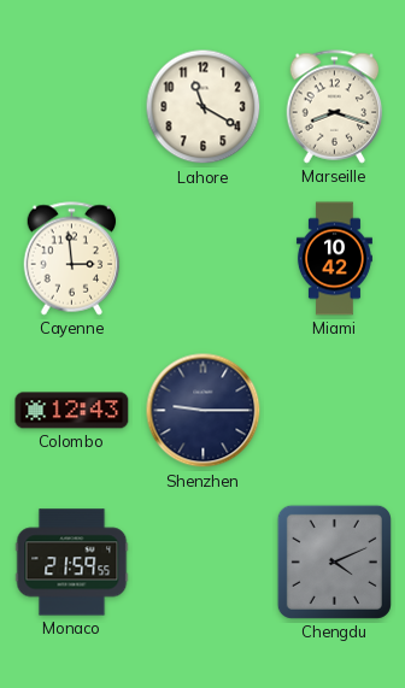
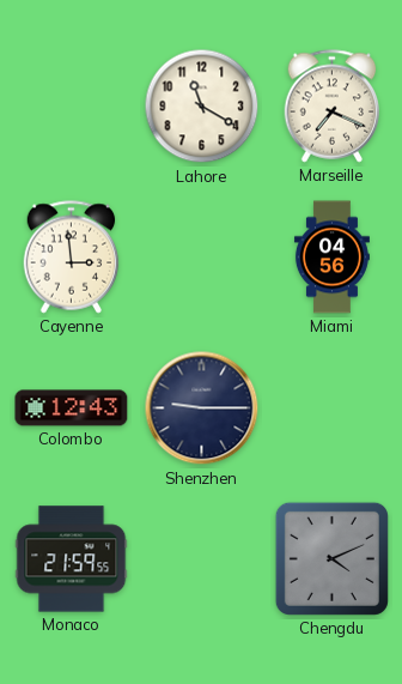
Marseille: 8:18 -> 7:19 (333, 107)
Miami: 10:42 -> 04:56 (331, 258)
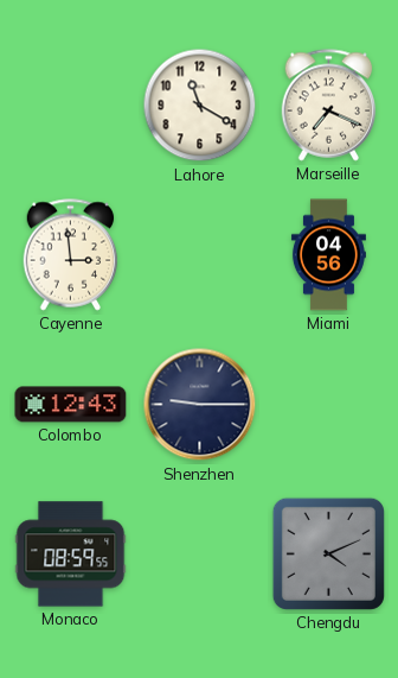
Monaco: 21:59 -> 08:59 (71, 555)
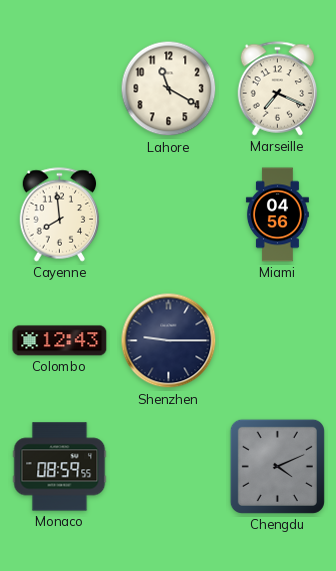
Cayenne: 2:59 -> 7:59 (60, 215)
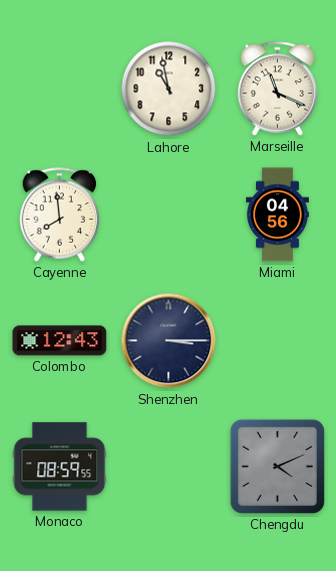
Lahore: 11:20 -> 10:58 (169, 89)
Marseille: 7:19 -> 11:19 (278, 89)
Shenzhen: 9:15 -> 3:15 (169, 341)
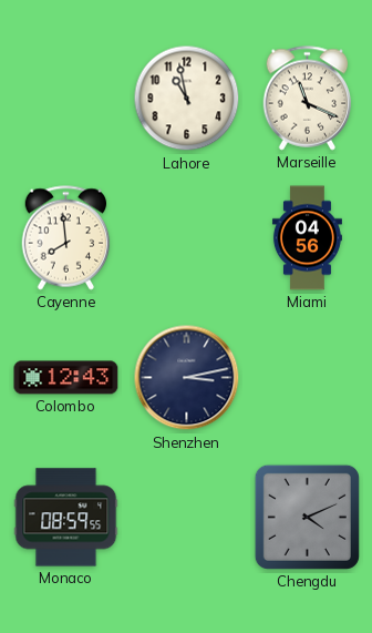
Shenzhen: 3:15 -> 3:13 (187, 378)
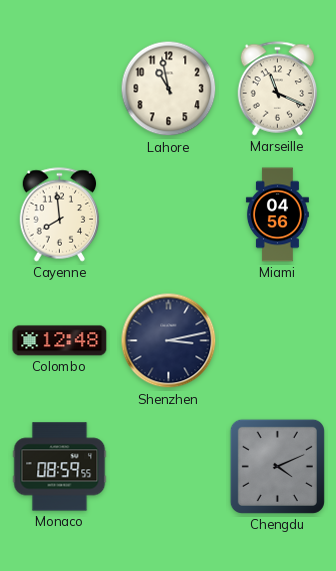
Colombo: 12:43 -> 12:48 (60, 341)
